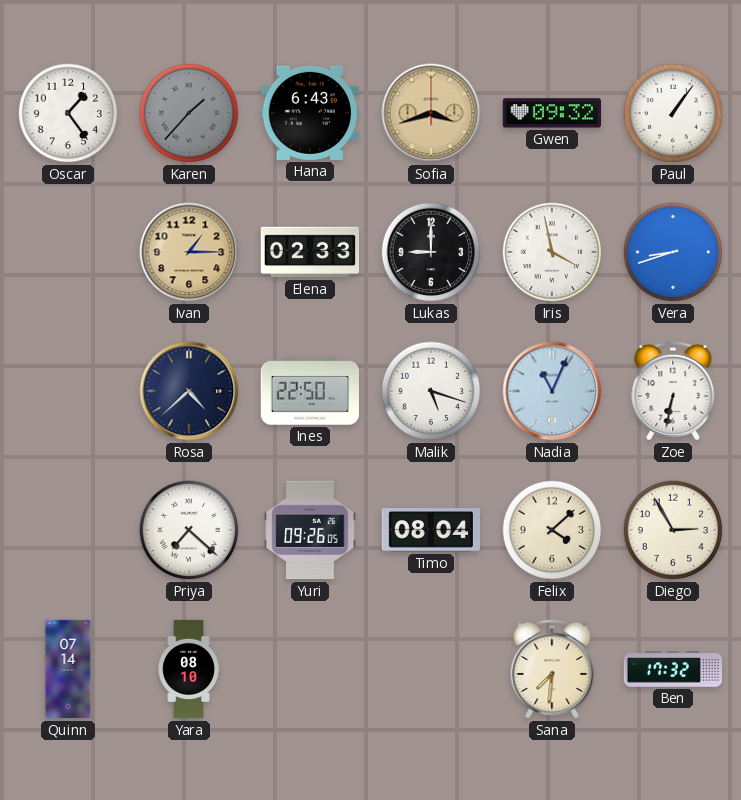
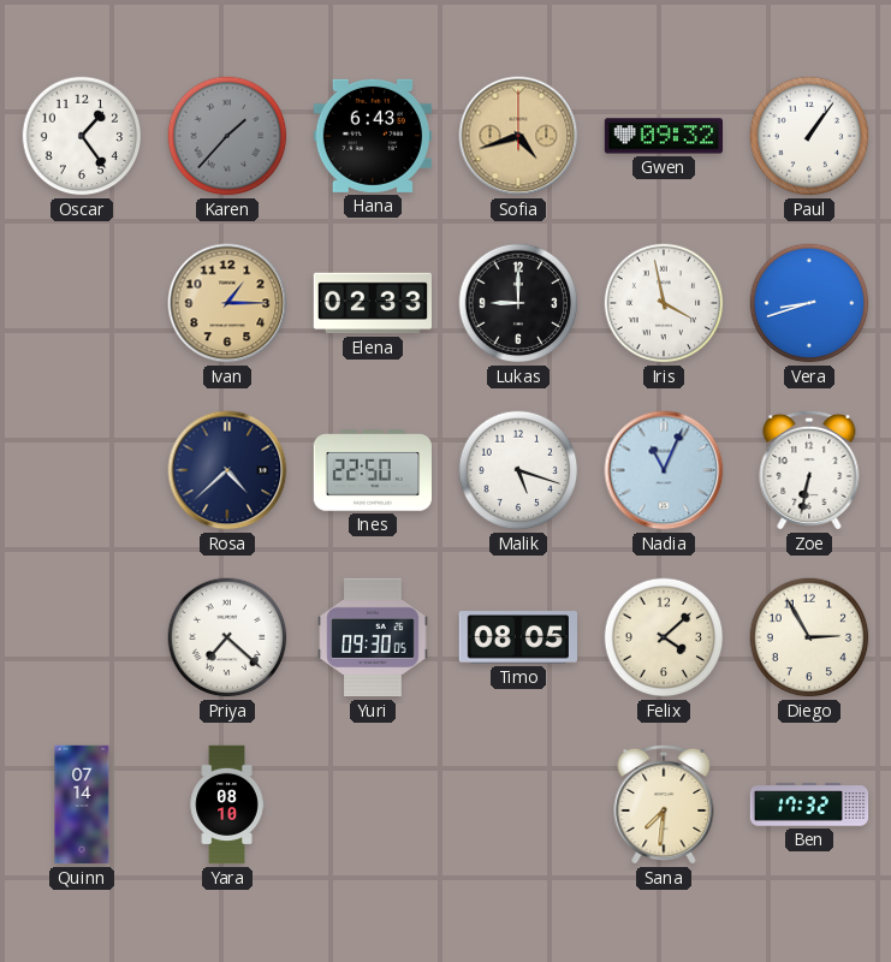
Sofia: 3:42 -> 4:42 (518, 136)
Yuri: 09:26 -> 09:30 (373, 637)
Timo: 08:04 -> 08:05 (517, 637)
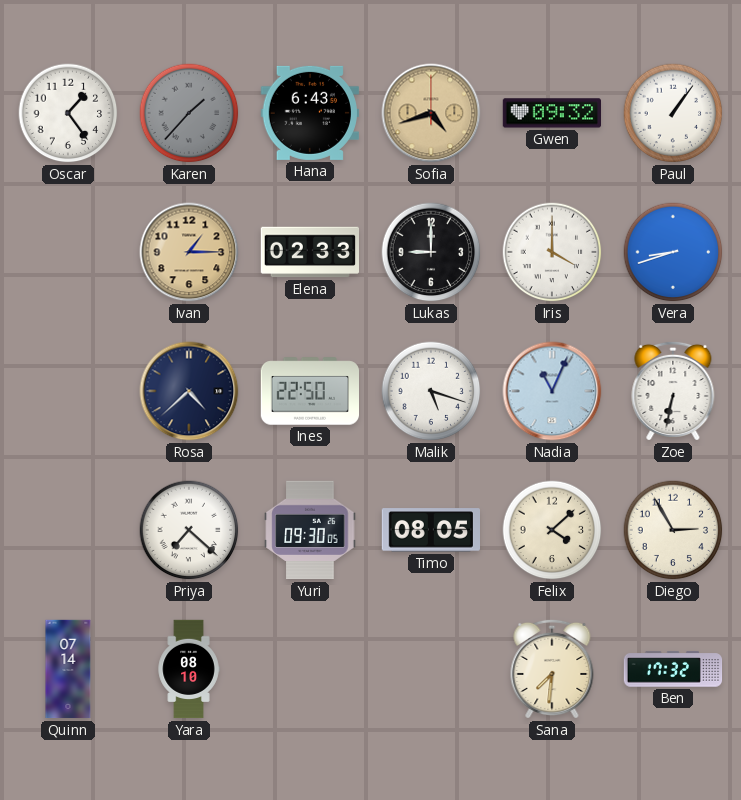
Iris: 3:58 -> 4:00 (552, 252)
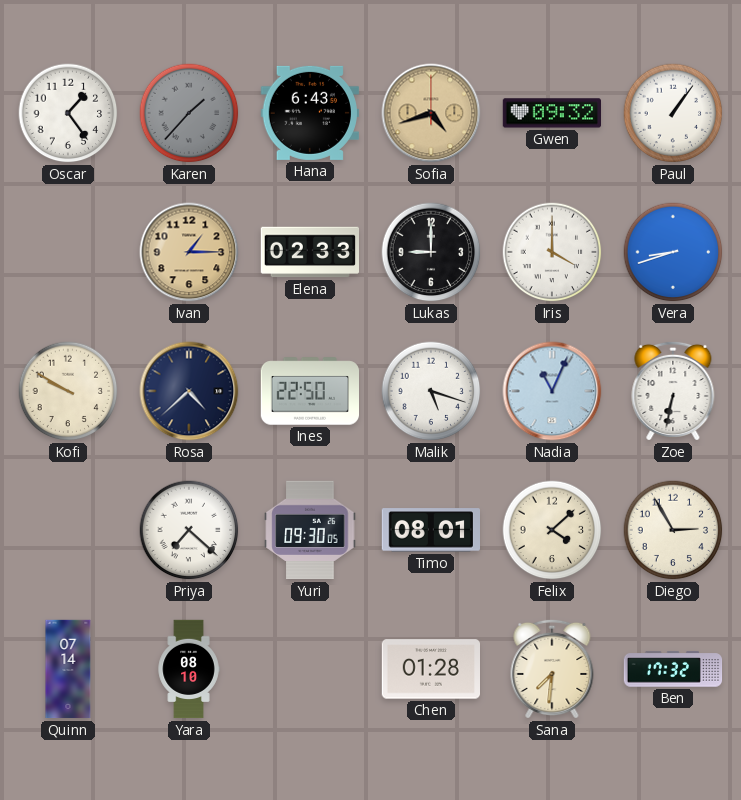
Kofi: none -> 9:50 (68, 391)
Timo: 08:05 -> 08:01 (430, 530)
Chen: none -> 01:28 (430, 669)
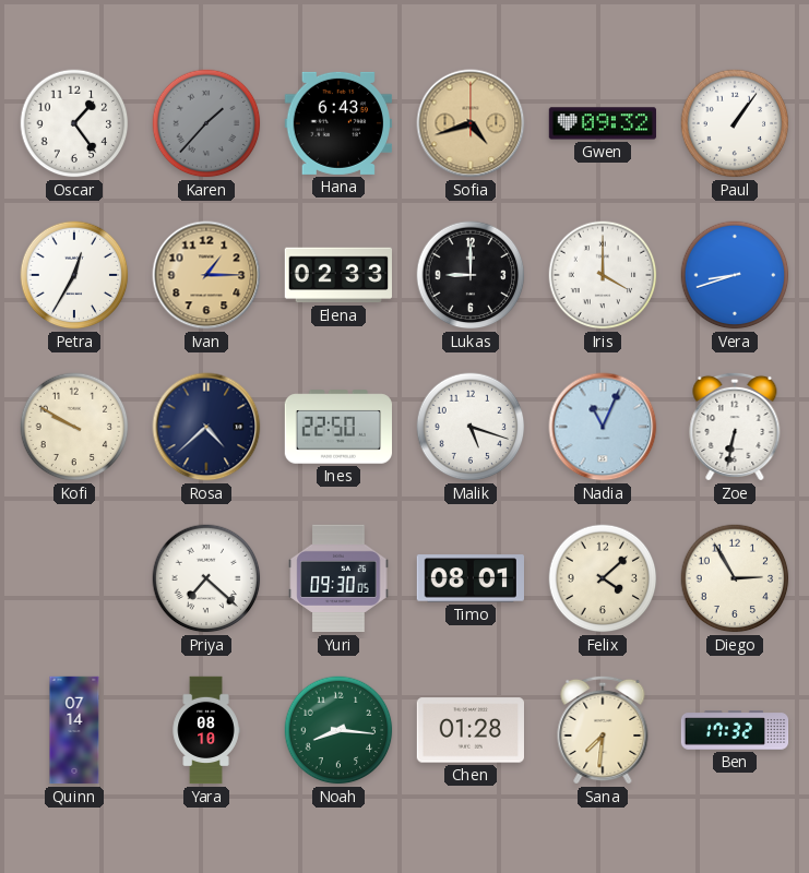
Petra: none -> 12:35 (74, 275)
Noah: none -> 8:16 (338, 730)
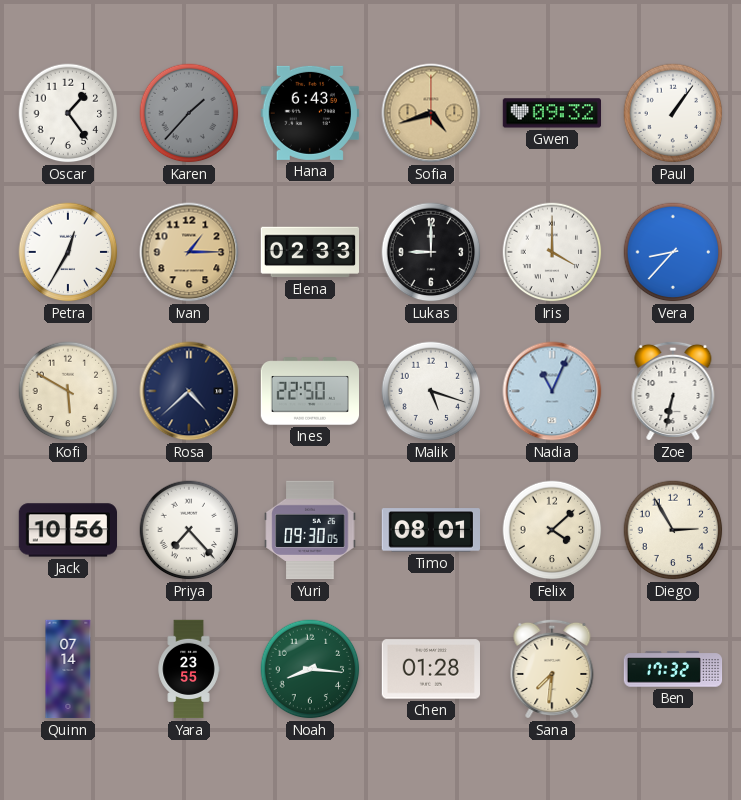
Vera: 8:42 -> 8:37 (673, 252)
Kofi: 9:50 -> 5:50 (68, 391)
Jack: none -> 10:56 (68, 530)
Priya: 7:22 -> 7:23 (189, 530)
Yara: 08:10 -> 23:55 (189, 669)
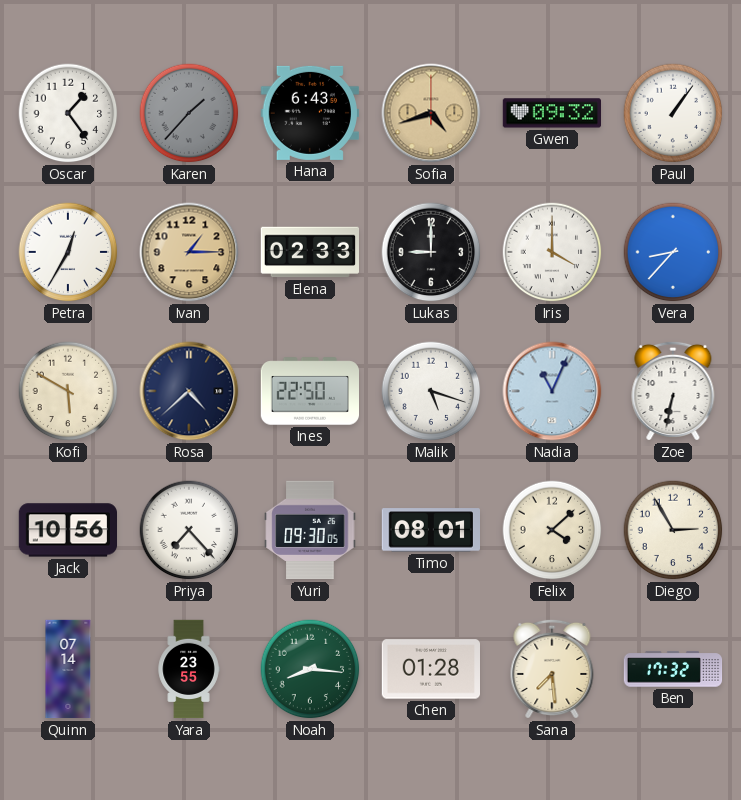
Sana: 7:31 -> 7:29 (552, 669)
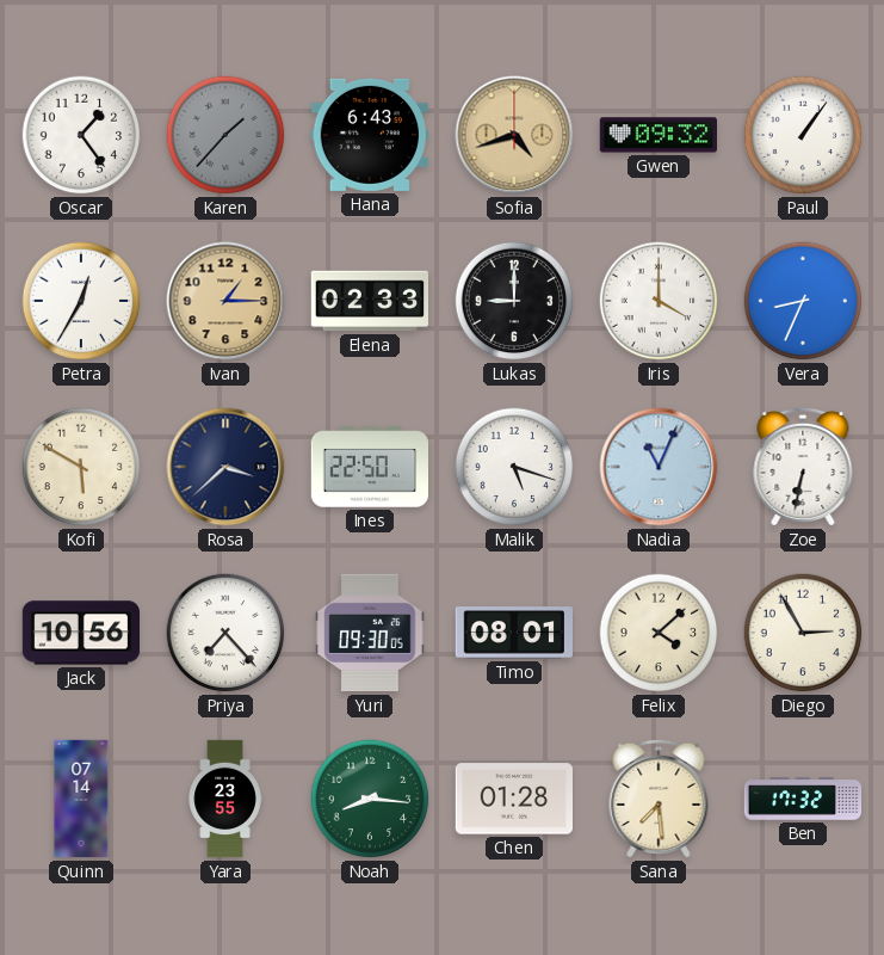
Vera: 8:37 -> 8:34 (803, 301)
Rosa: 4:38 -> 3:38 (225, 467)
